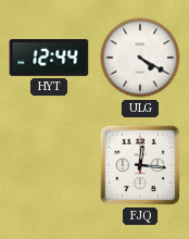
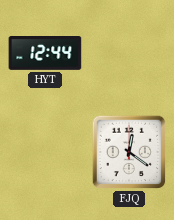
ULG: 4:20 -> none (140, 58)
FJQ: 12:16 -> 12:21 (129, 152)
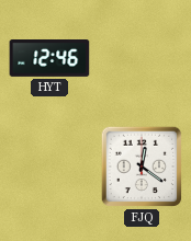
HYT: 12:44 -> 12:46 (49, 59)
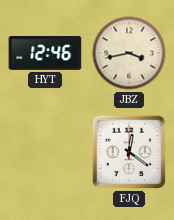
JBZ: none -> 3:43 (129, 53)
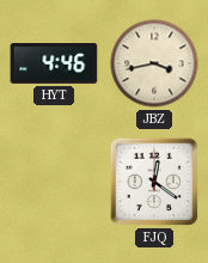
HYT: 12:46 -> 4:46 (54, 65)
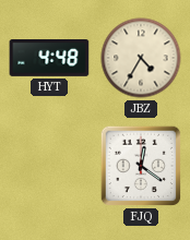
HYT: 4:46 -> 4:48 (49, 59)
JBZ: 3:43 -> 4:35 (141, 58)
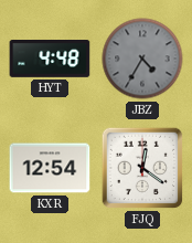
JBZ dial: cream -> grey (142, 59)
KXR: none -> 12:54 (50, 168)
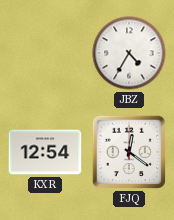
HYT: 4:48 -> none (50, 60)
JBZ dial: grey -> white (129, 53)
